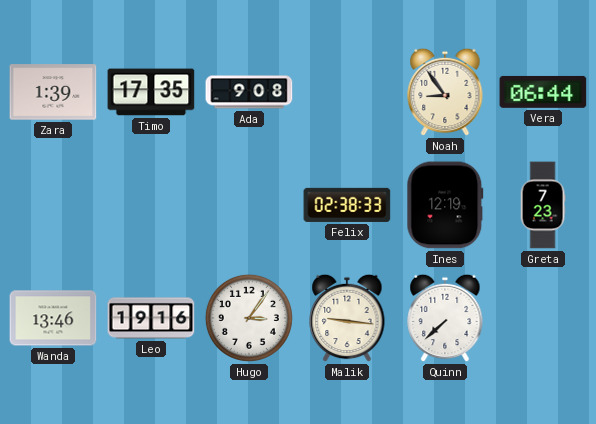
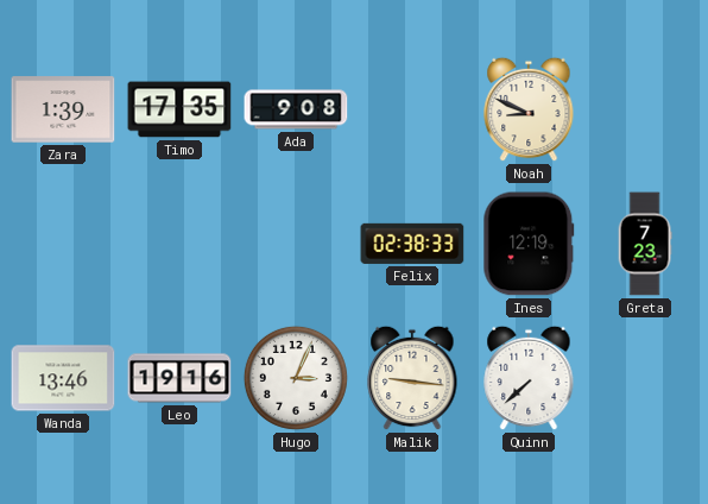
Noah: 8:54 -> 8:49 (529, 109)
Vera: 06:44 -> none (543, 92)
Hugo: 3:06 -> 3:04 (296, 378)
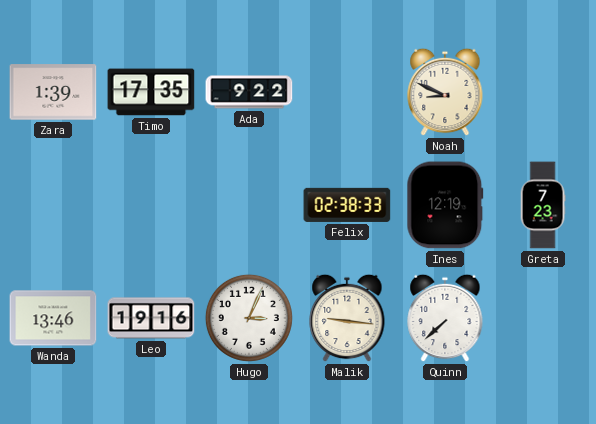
Ada: 9:08 -> 9:22 (249, 92)
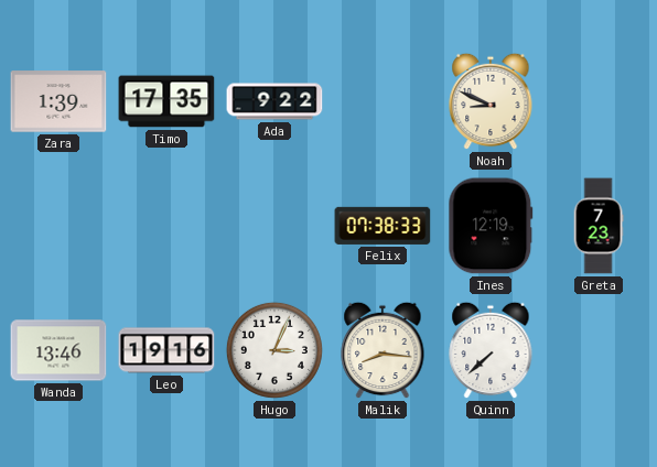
Felix: 02:38 -> 07:38 (383, 226)
Malik: 9:16 -> 8:16 (383, 350)
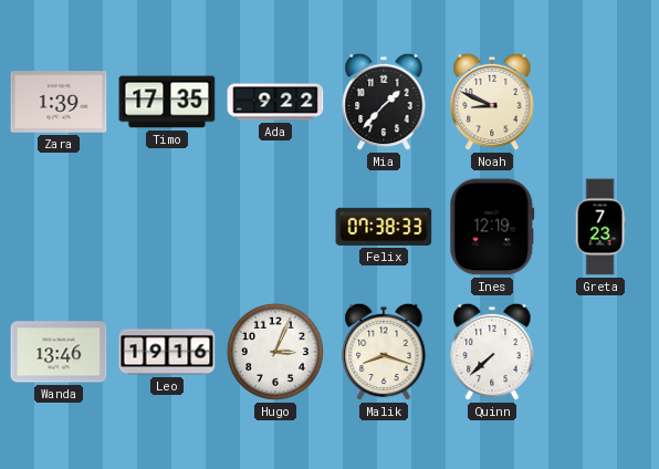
Mia: none -> 1:37 (384, 102)
Malik: 8:16 -> 8:18 (384, 352)
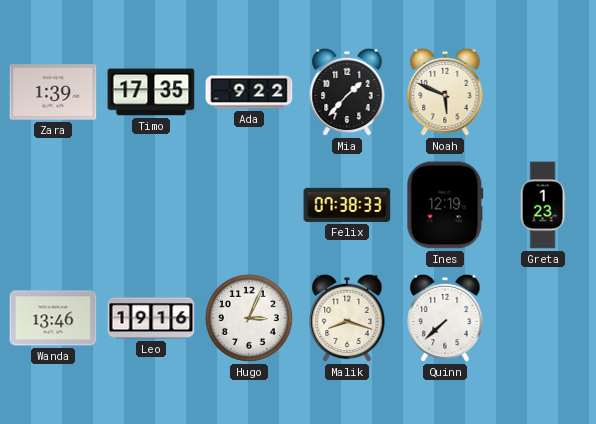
Noah: 8:49 -> 5:49 (445, 92)
Greta: 7:23 -> 1:23 (543, 205)
